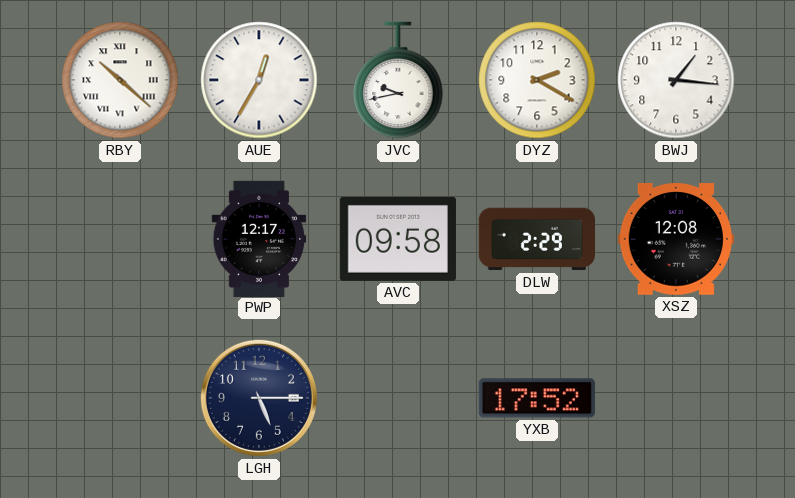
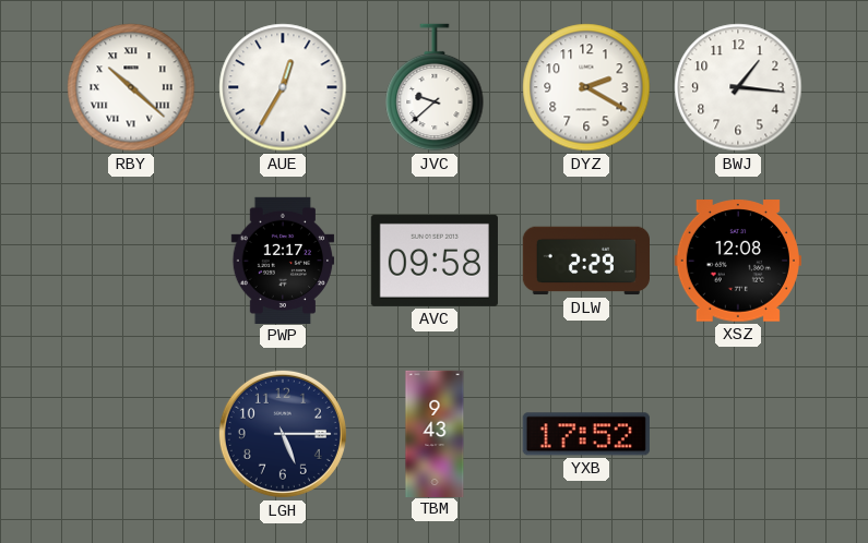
JVC: 9:43 -> 9:38 (435, 87)
TBM: none -> 9:43 (435, 433)
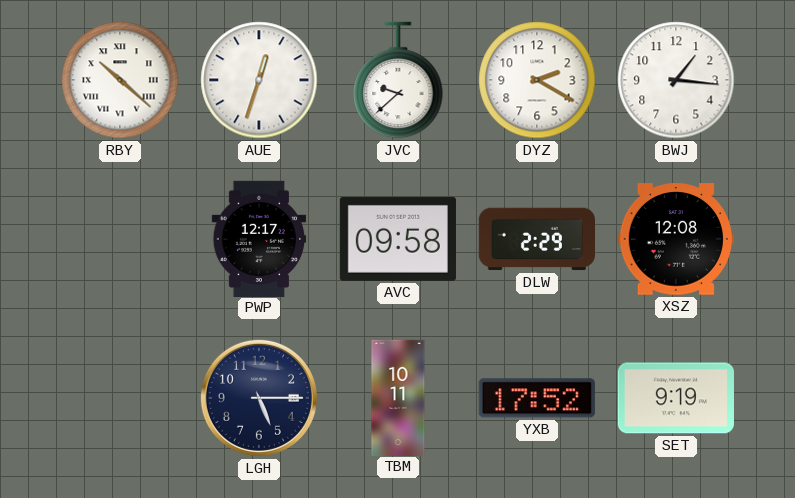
AUE: 12:35 -> 12:33 (259, 80)
TBM: 9:43 -> 10:11 (398, 397)
SET: none -> 9:19 (676, 398)
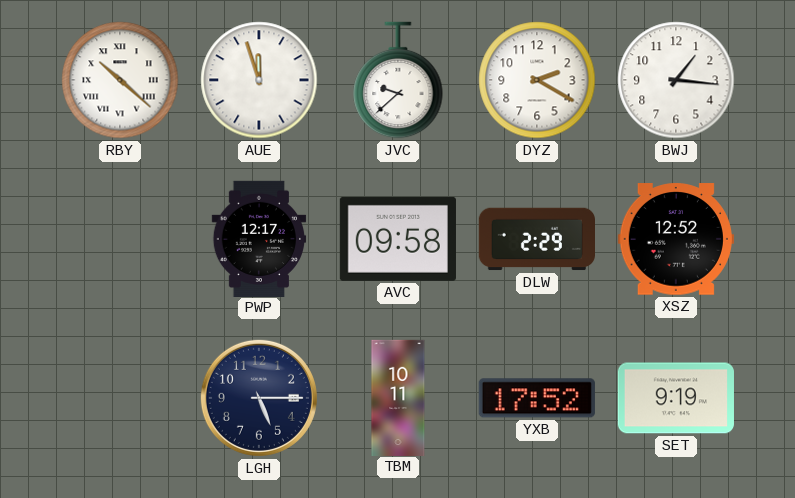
AUE: 12:33 -> 11:57 (259, 80)
XSZ: 12:08 -> 12:52 (676, 239)
